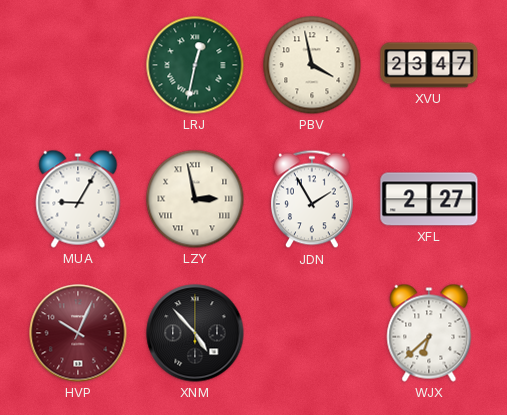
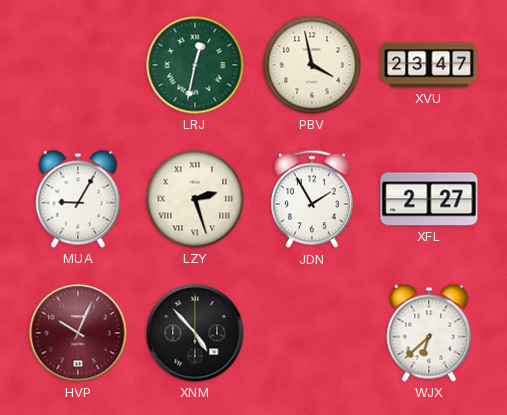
LZY: 2:58 -> 2:27 (195, 199)
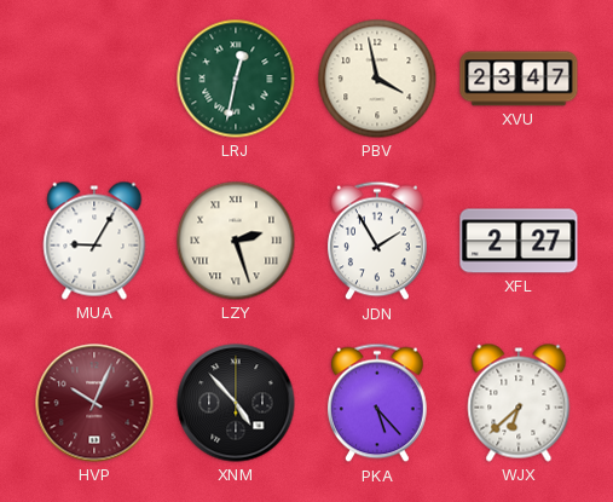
PKA: none -> 5:23 (378, 403)
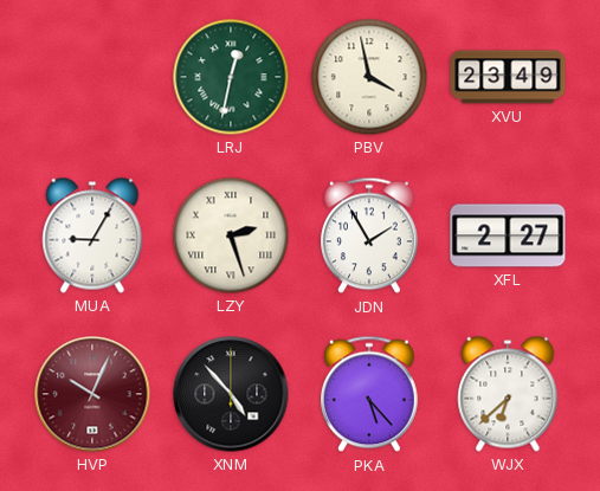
XVU: 23:47 -> 23:49 (508, 77)
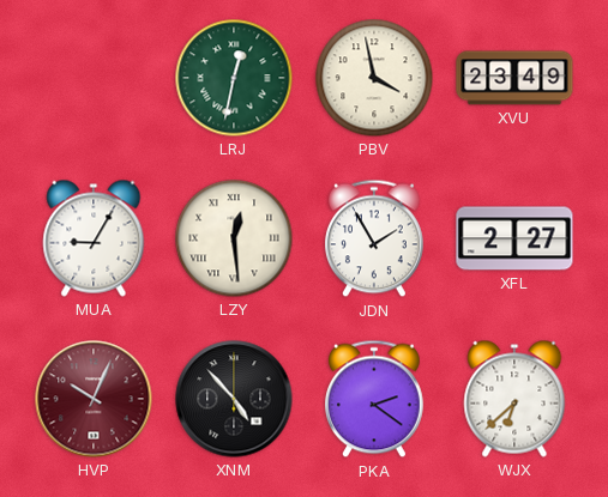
LZY: 2:27 -> 12:29 (234, 238)
PKA: 5:23 -> 2:21 (375, 399)
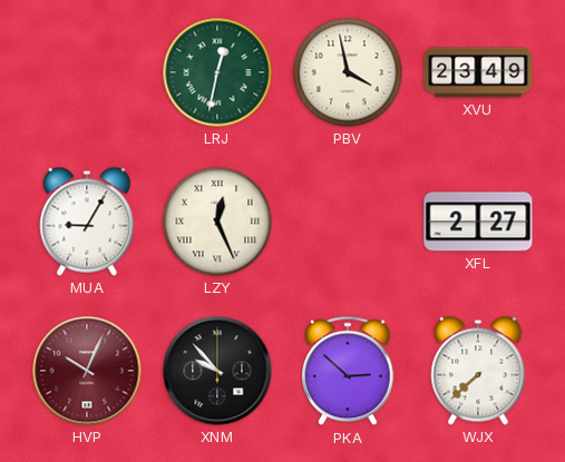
LZY: 12:29 -> 12:26 (217, 222)
JDN: 1:55 -> none (375, 238)
XNM: 4:53 -> 9:53 (217, 371)
PKA: 2:21 -> 2:52 (349, 371)
WJX: 6:38 -> 7:38 (478, 371)
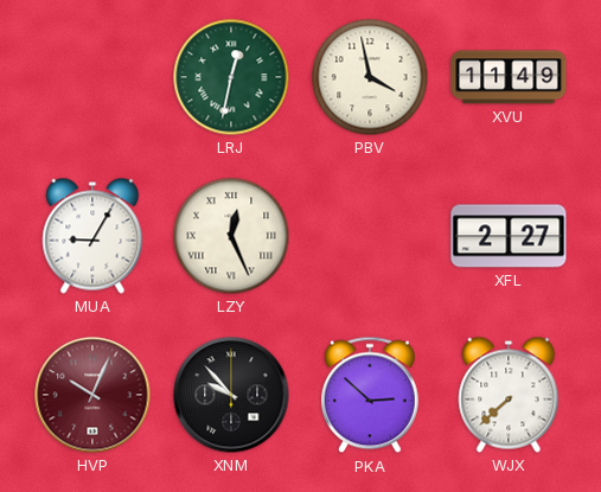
XVU: 23:49 -> 11:49 (509, 77)
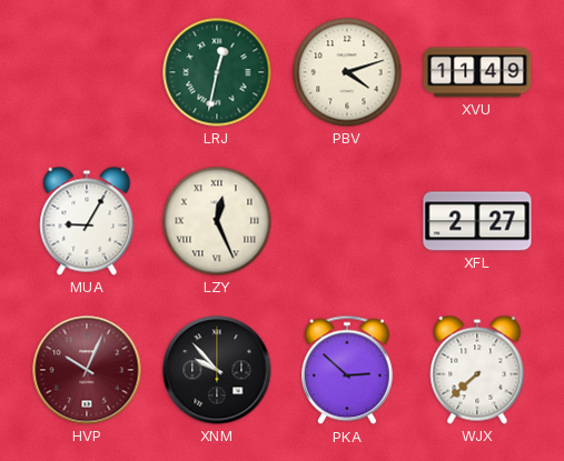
PBV: 3:58 -> 4:12 (347, 72)
